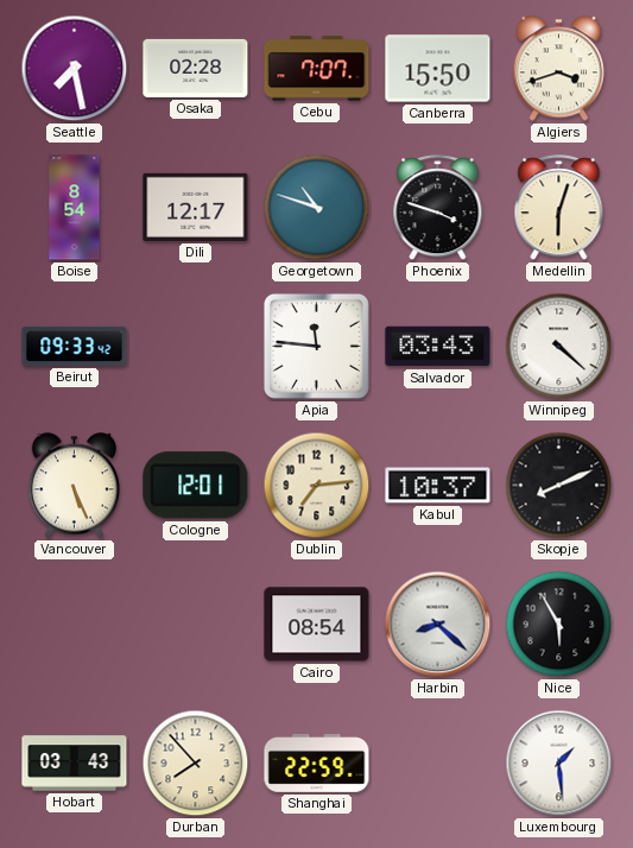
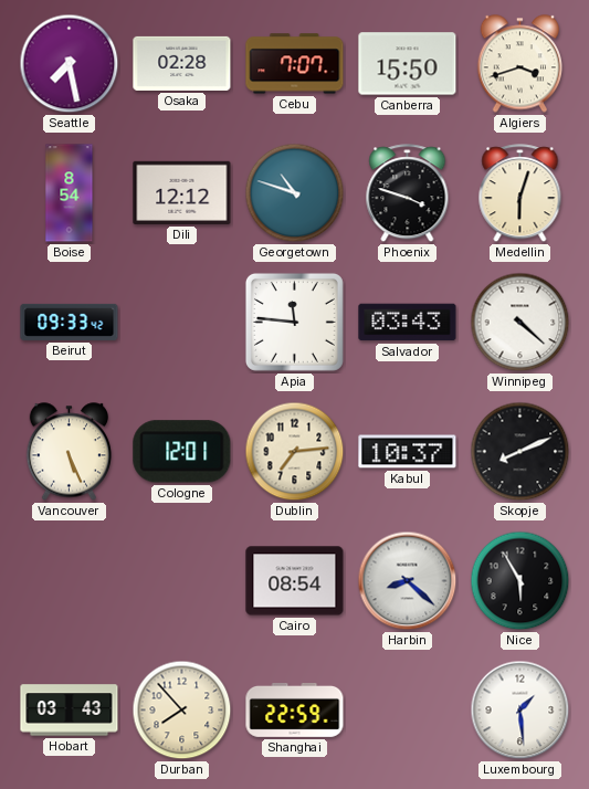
Dili: 12:17 -> 12:12 (182, 192)
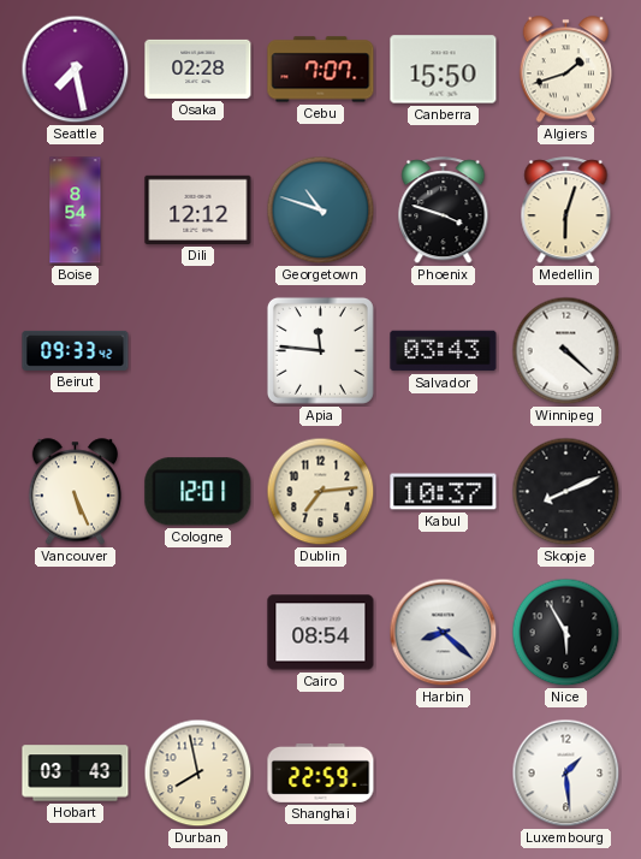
Algiers: 3:42 -> 1:42 (566, 70)
Durban: 7:53 -> 7:58 (198, 774)
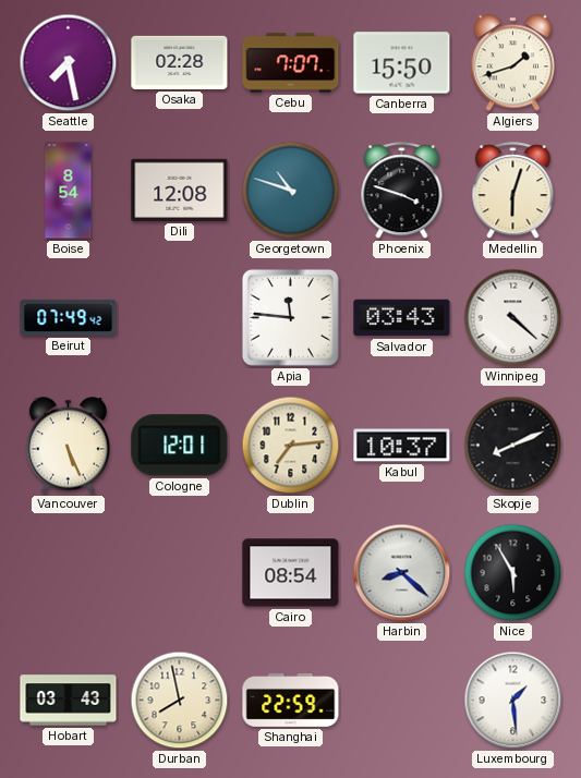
Dili: 12:12 -> 12:08 (180, 190)
Beirut: 09:33 -> 07:49 (69, 317)
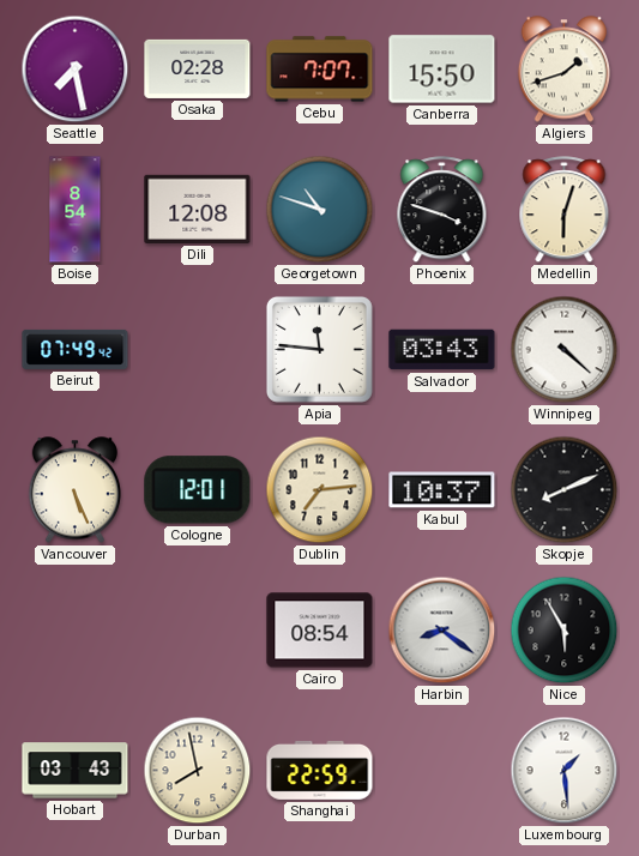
Harbin: 8:22 -> 8:21 (442, 631)
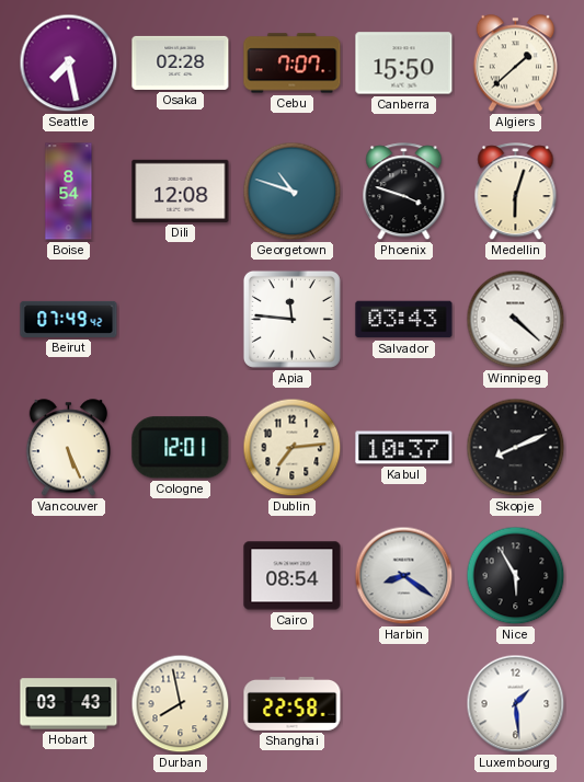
Algiers: 1:42 -> 1:38 (516, 64)
Shanghai: 22:59 -> 22:58 (293, 703)
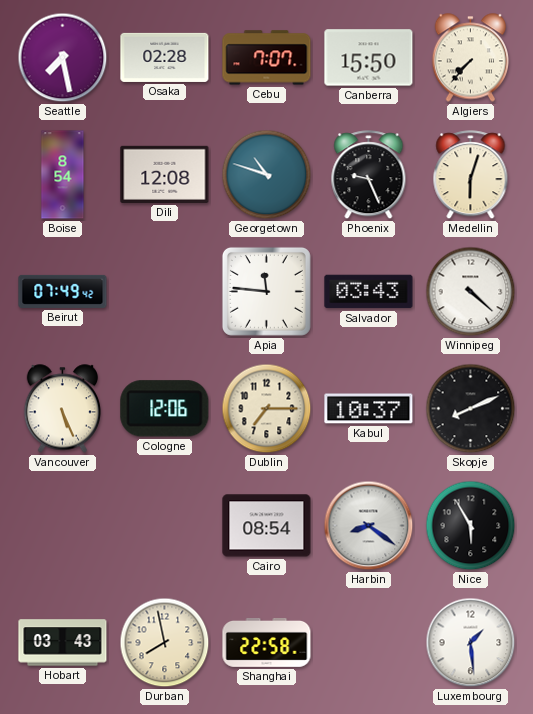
Algiers: 1:38 -> 7:37 (471, 58)
Phoenix: 3:48 -> 9:26 (369, 175)
Cologne: 12:01 -> 12:06 (165, 409)
Dublin: 7:14 -> 7:15 (267, 409)
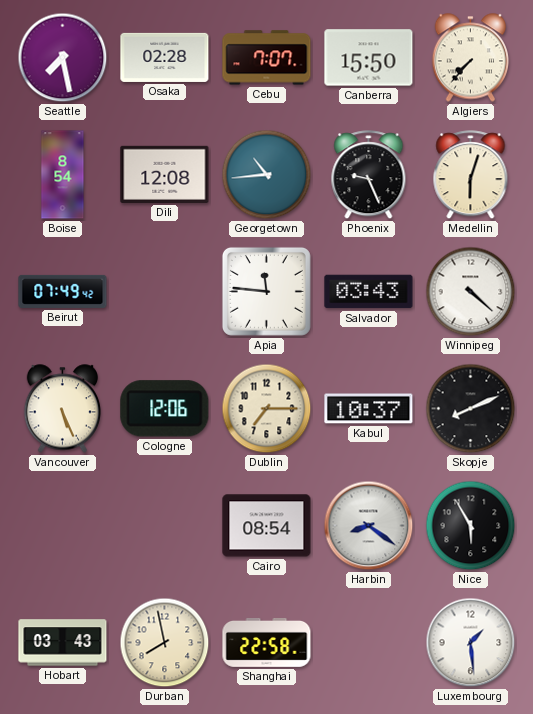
Georgetown: 10:48 -> 10:44 (267, 175)
